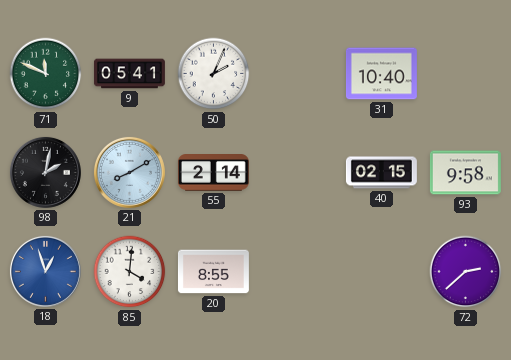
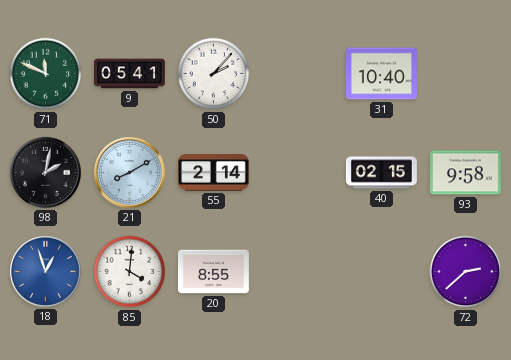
50: 2:04 -> 2:07 (214, 74)
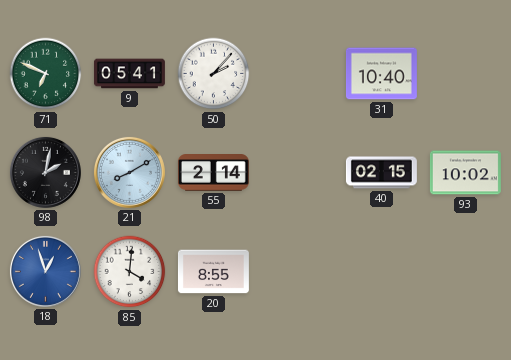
71: 11:49 -> 6:49 (46, 74)
93: 9:58 -> 10:02 (465, 173)
72: 2:38 -> none (466, 272)
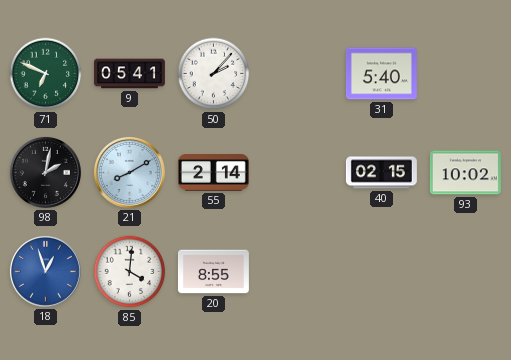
31: 10:40 -> 5:40 (381, 74)
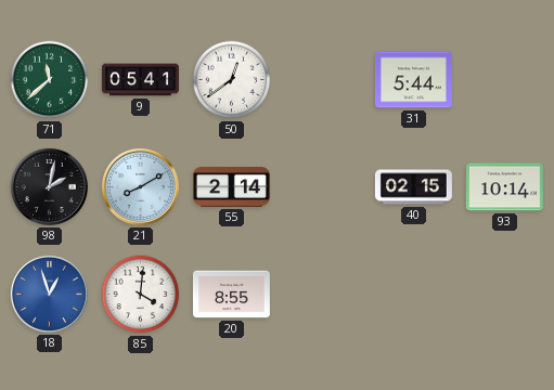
71: 6:49 -> 11:38 (50, 80)
50: 2:07 -> 12:39 (232, 80)
31: 5:40 -> 5:44 (413, 80)
93: 10:02 -> 10:14 (504, 187)
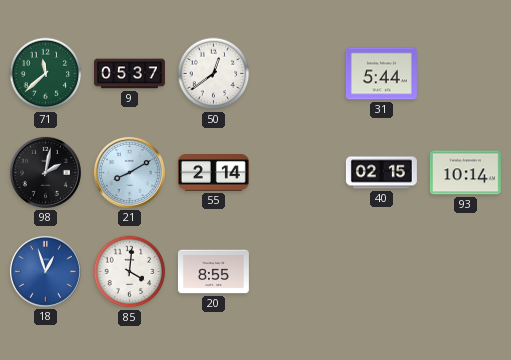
9: 05:41 -> 05:37 (129, 74)
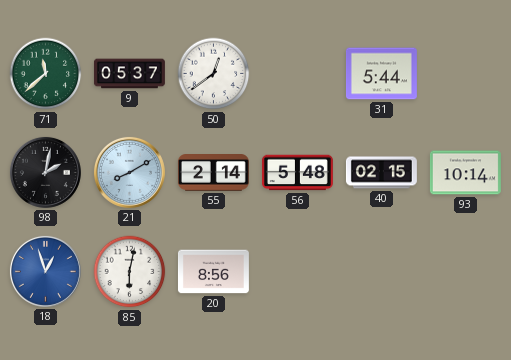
56: none -> 5:48 (297, 173)
85: 4:01 -> 6:02 (130, 272)
20: 8:55 -> 8:56 (213, 272)
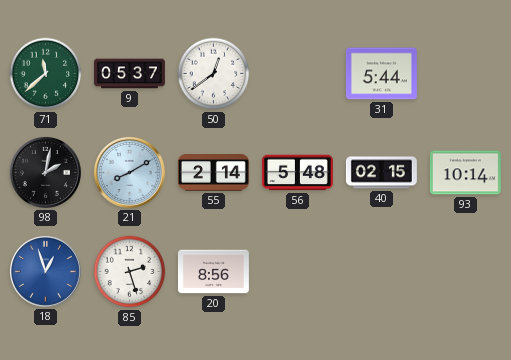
85: 6:02 -> 2:27 (130, 272)
